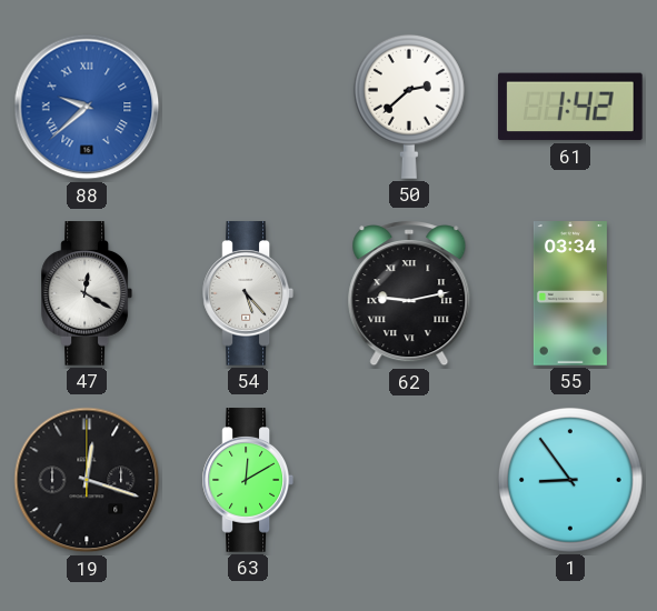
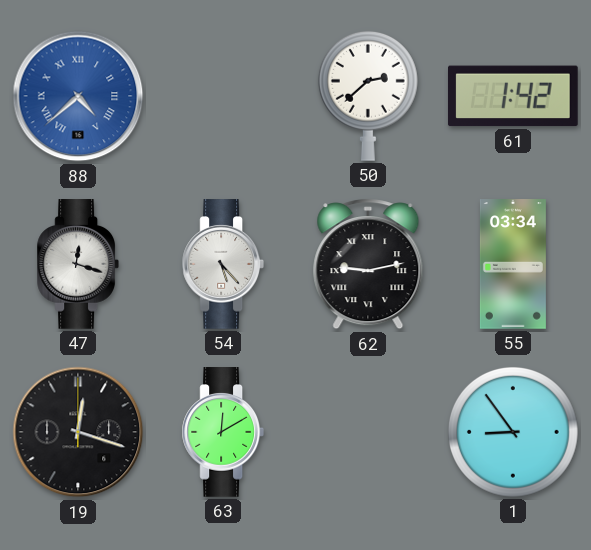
88: 9:38 -> 4:38 (78, 96)
47: 12:20 -> 12:18 (77, 264)
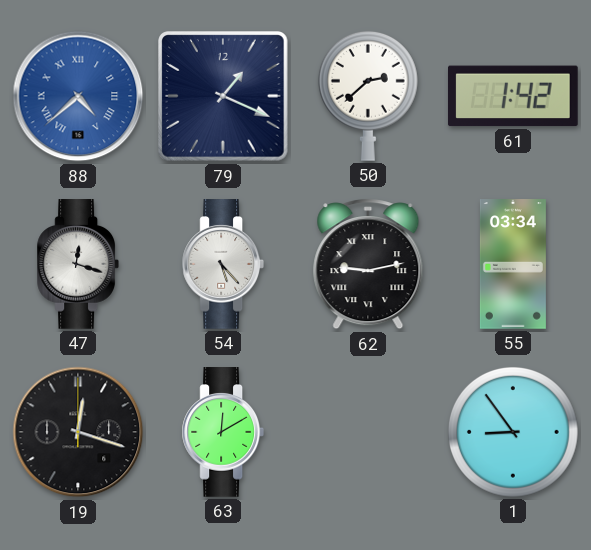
79: none -> 1:19 (224, 97)
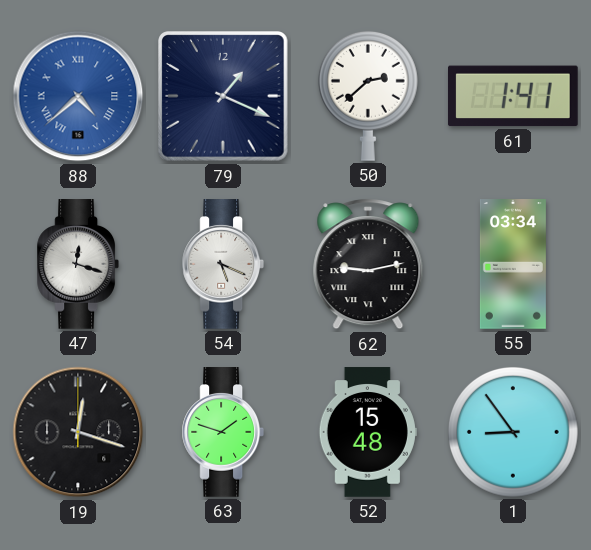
61: 1:42 -> 1:41 (514, 96)
54: 5:23 -> 5:19 (222, 264)
63: 12:10 -> 1:48 (222, 432)
52: none -> 15:48 (368, 432)
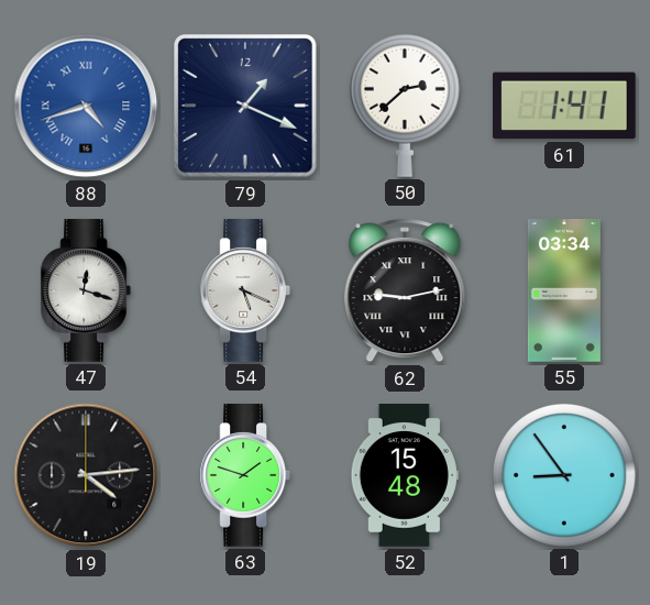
88: 4:38 -> 4:42 (86, 106)
19: 12:18 -> 4:14 (86, 475)
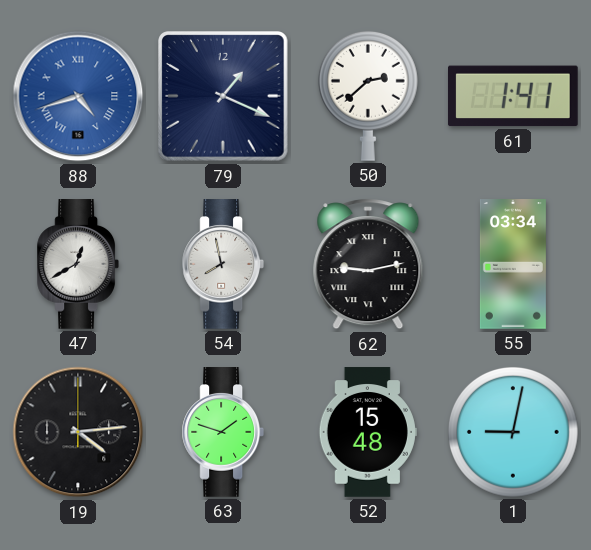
47: 12:18 -> 12:40 (77, 264)
54: 5:19 -> 7:58 (222, 264)
1: 8:54 -> 9:02 (513, 432)
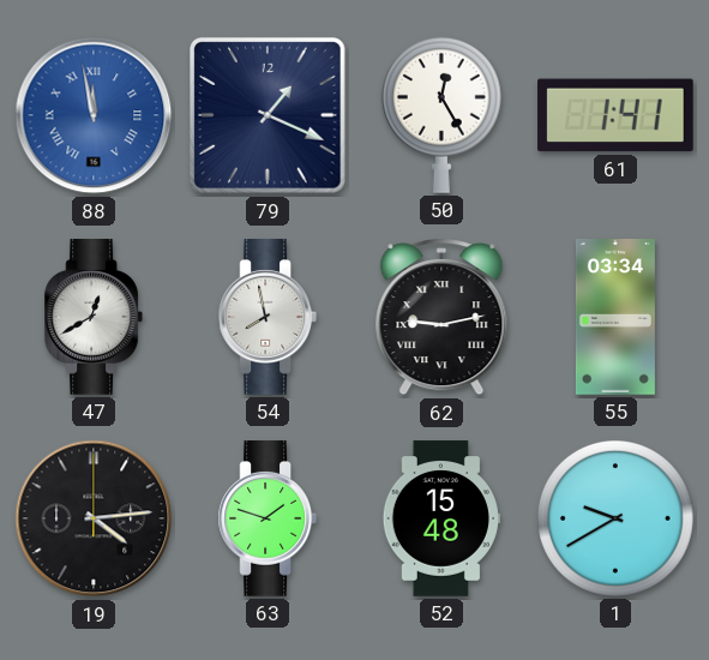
88: 4:42 -> 11:58 (94, 115)
50: 2:38 -> 12:25 (441, 115)
1: 9:02 -> 9:40 (615, 518)
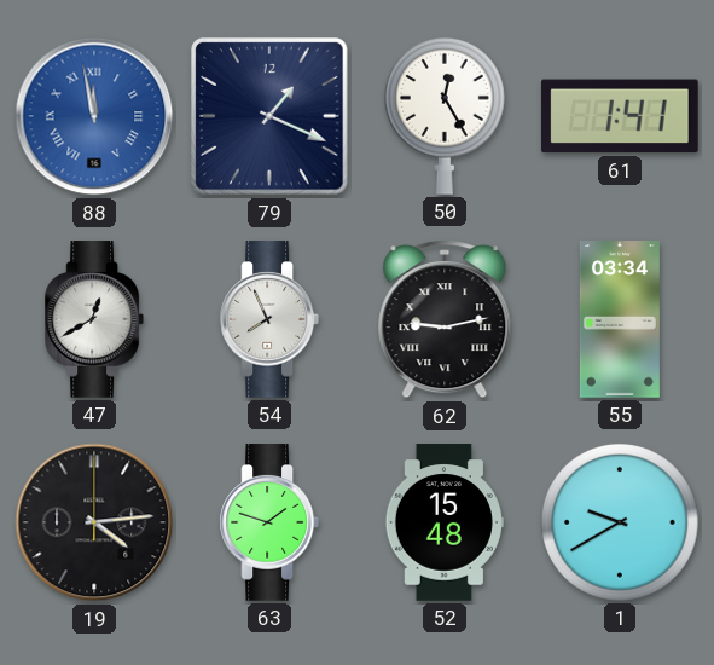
54: 7:58 -> 7:56 (268, 319)
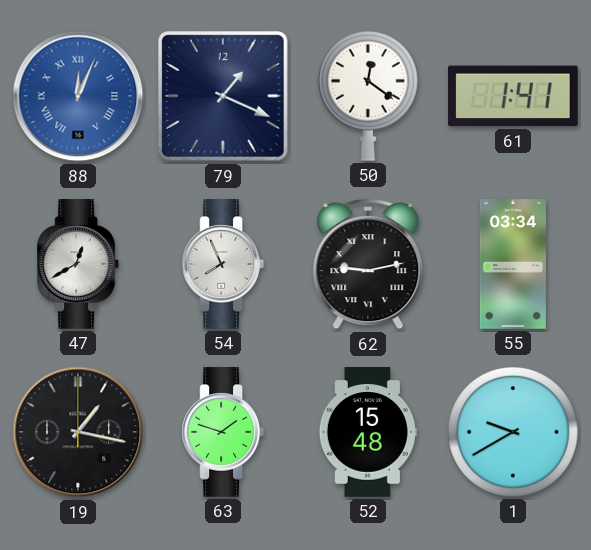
88: 11:58 -> 12:04 (78, 96)
50: 12:25 -> 12:21 (368, 96)
19: 4:14 -> 1:17 (78, 432)
